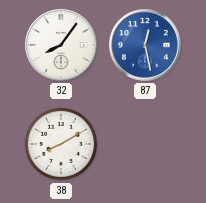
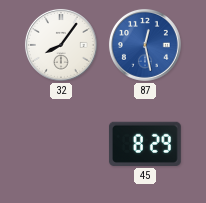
38: 8:10 -> none (61, 144)
45: none -> 8:29 (145, 144)
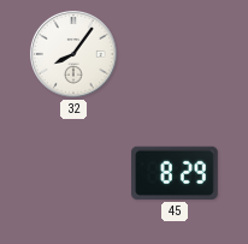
87: 12:28 -> none (145, 45)
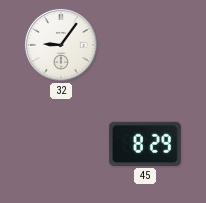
32: 8:06 -> 9:06 (61, 45)
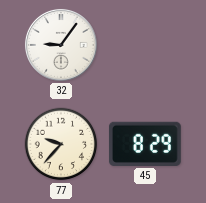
77: none -> 9:37 (61, 144)
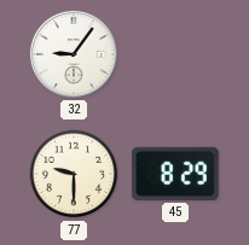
77: 9:37 -> 9:30 (74, 174)
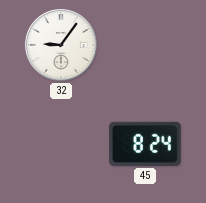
77: 9:30 -> none (74, 174)
45: 8:29 -> 8:24 (145, 144)
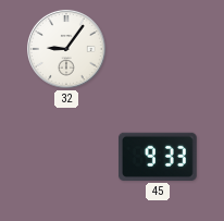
45: 8:24 -> 9:33 (158, 157)
